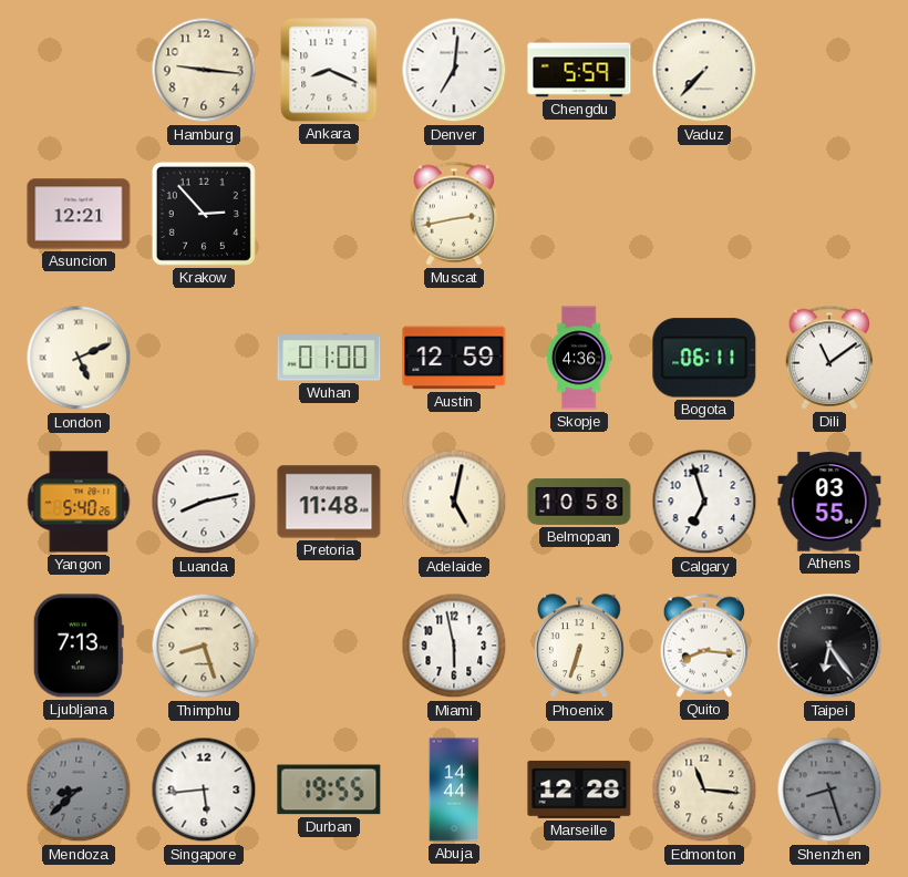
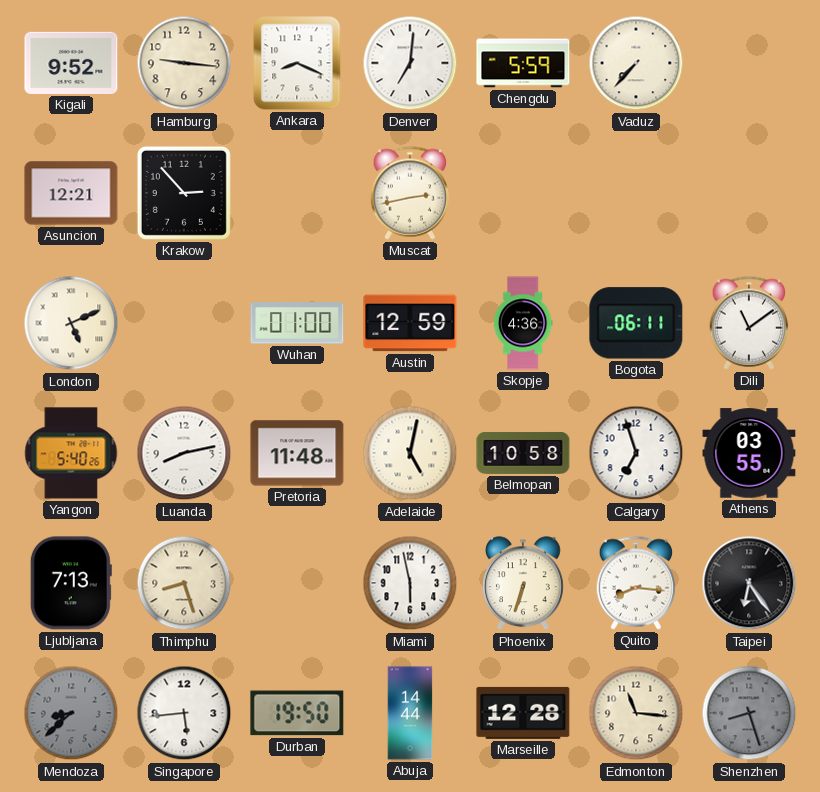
Kigali: none -> 9:52 (71, 63)
Durban: 19:55 -> 19:50 (297, 713)
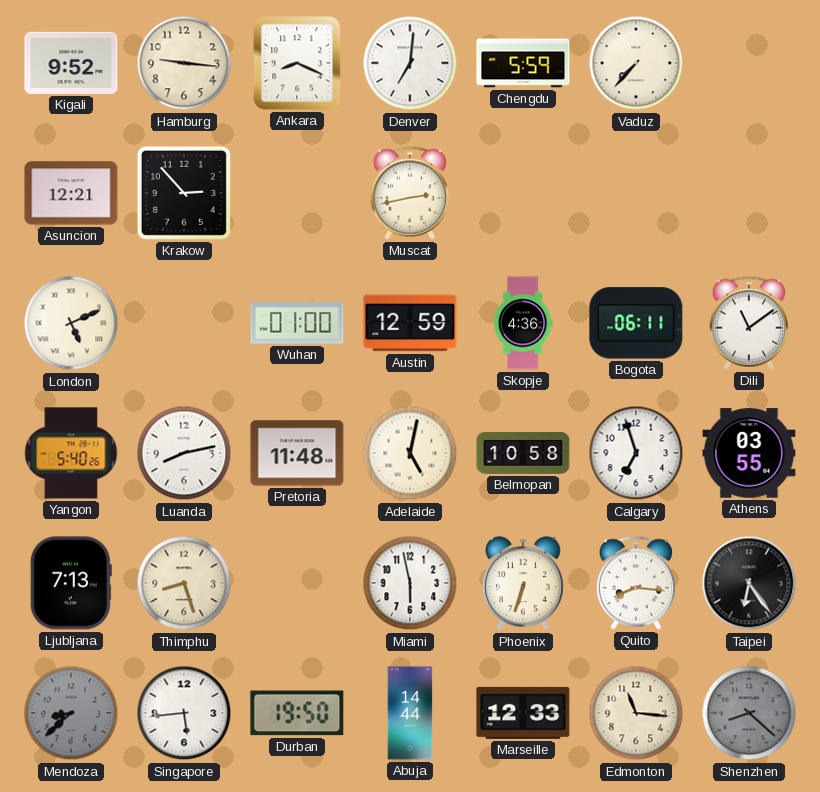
Marseille: 12:28 -> 12:33 (523, 713)
Shenzhen: 8:27 -> 8:22 (749, 713)
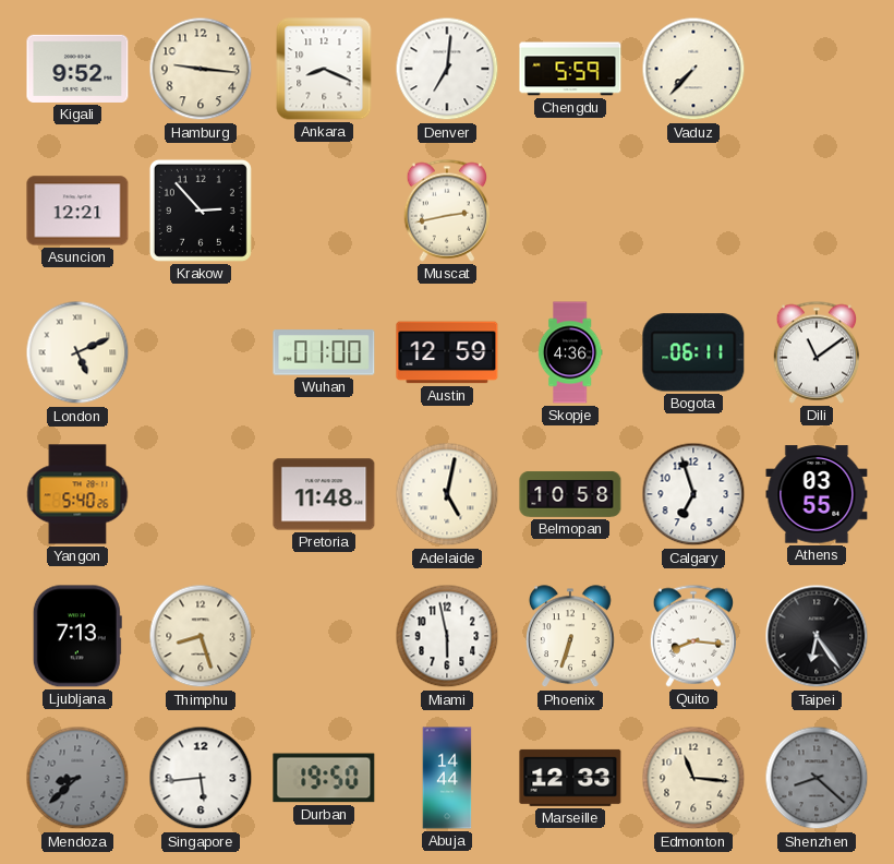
Luanda: 8:13 -> none (184, 453)
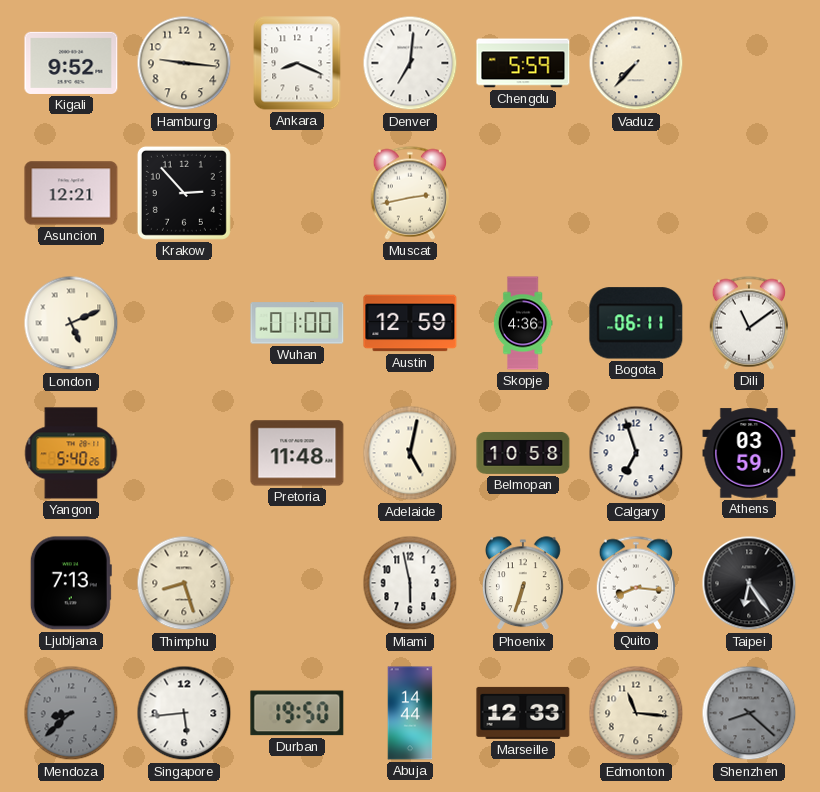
Athens: 03:55 -> 03:59 (749, 453)
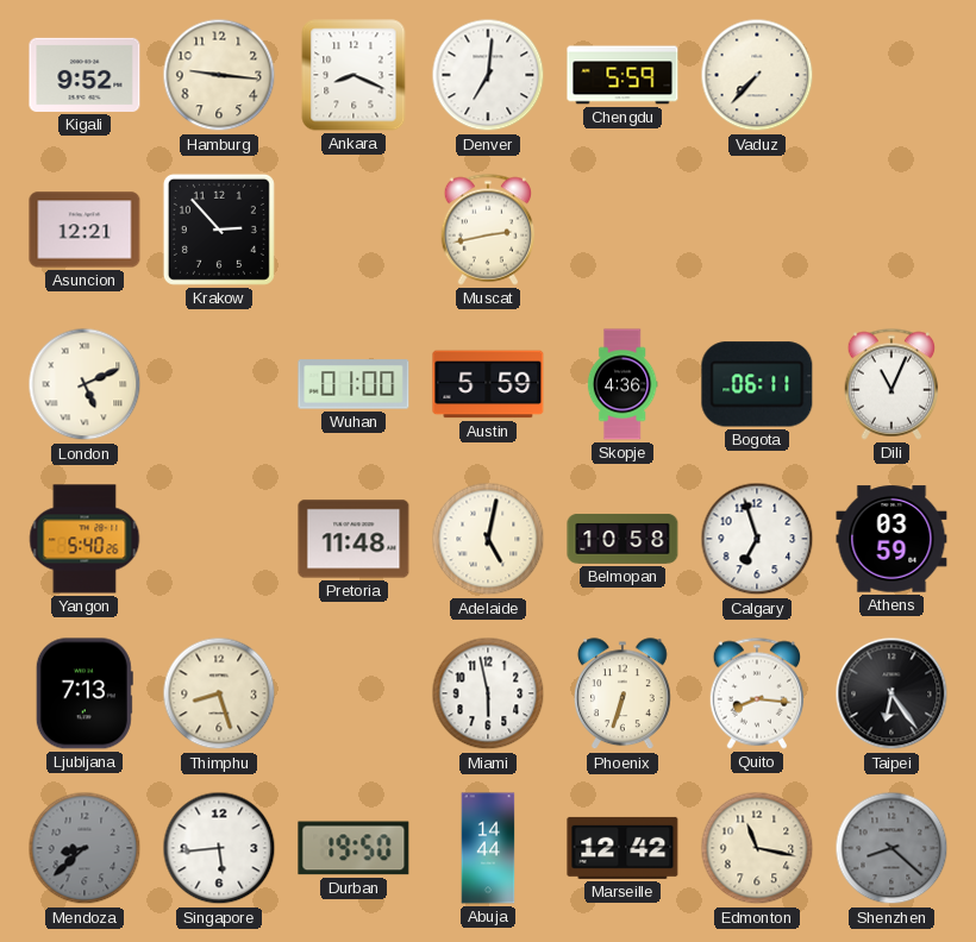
Austin: 12:59 -> 5:59 (488, 384)
Dili: 11:09 -> 11:04 (890, 384)
Marseille: 12:33 -> 12:42 (622, 848)
Edmonton: 11:16 -> 11:17 (757, 848)
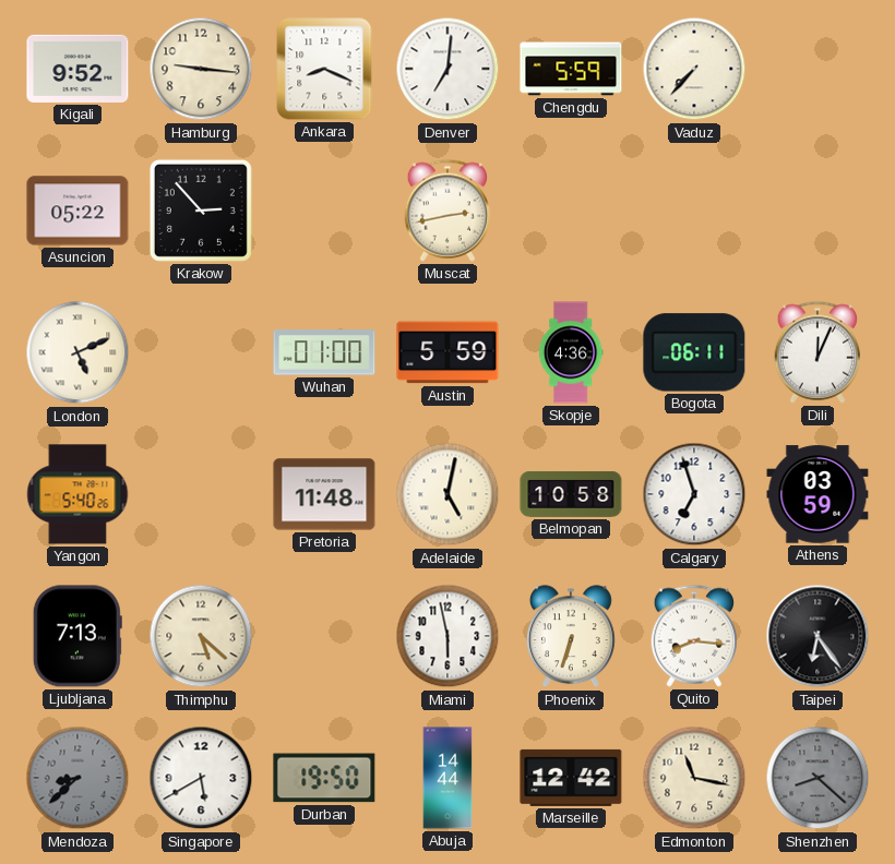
Asuncion: 12:21 -> 05:22 (77, 211)
Dili: 11:04 -> 12:04 (816, 352)
Thimphu: 8:27 -> 5:22 (201, 636)
Singapore: 5:44 -> 5:40 (201, 778)
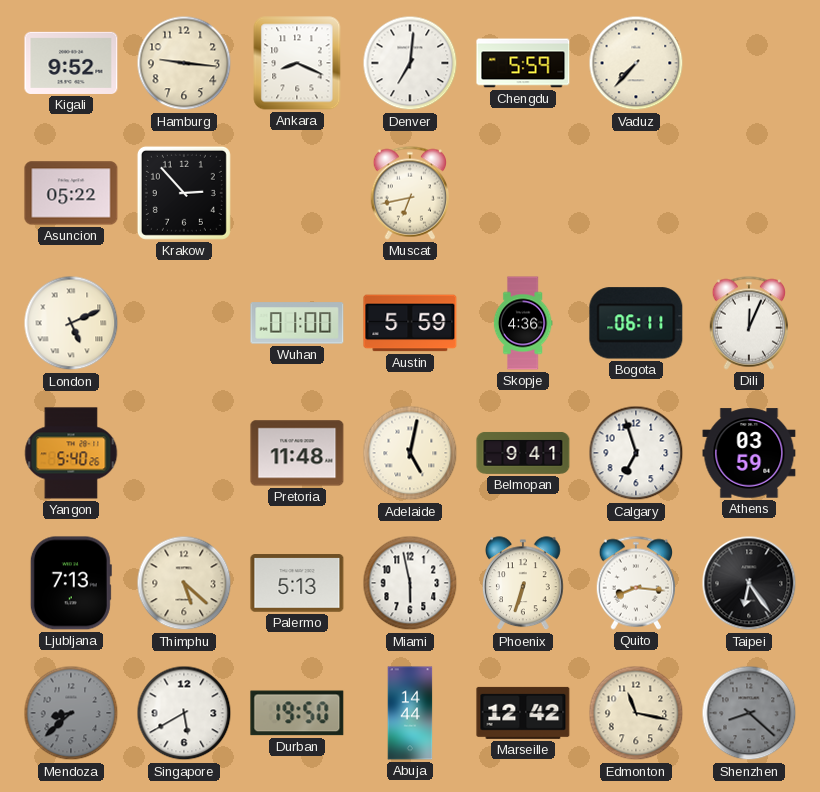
Muscat: 2:43 -> 6:43 (409, 193)
Belmopan: 10:58 -> 9:41 (523, 453)
Palermo: none -> 5:13 (297, 583)
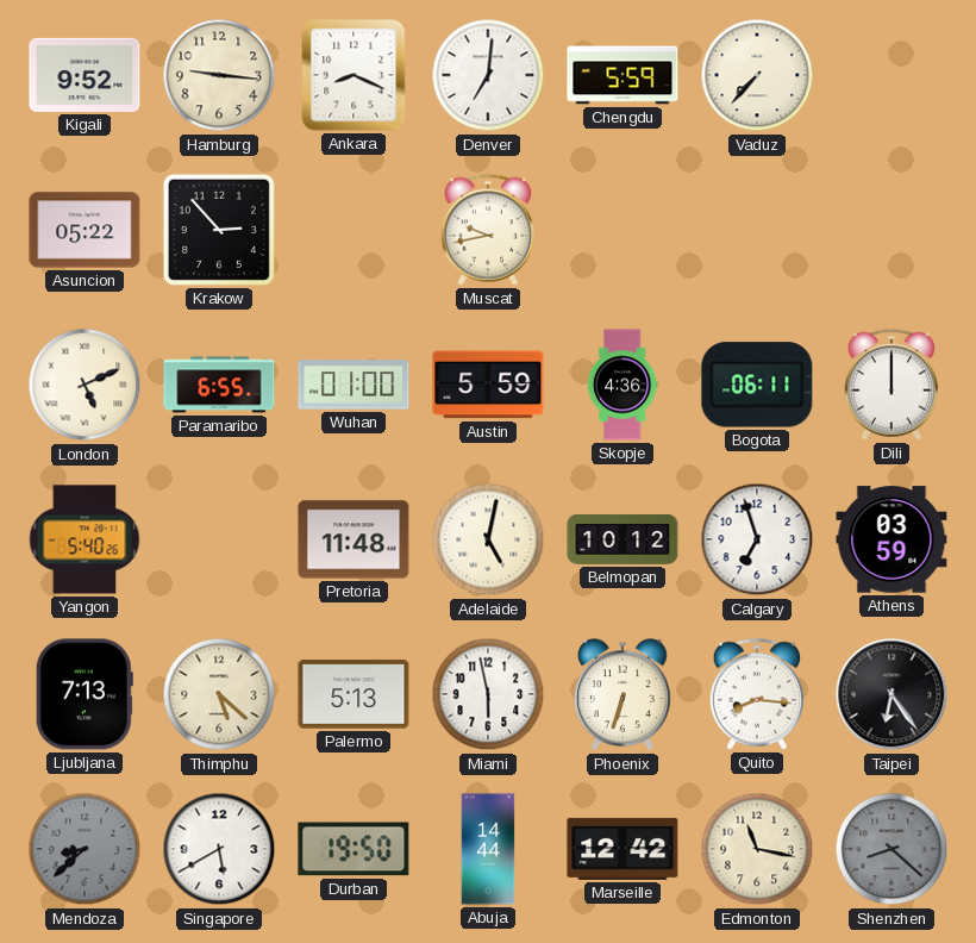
Muscat: 6:43 -> 9:43 (487, 230)
Paramaribo: none -> 6:55 (219, 385)
Dili: 12:04 -> 12:00 (890, 385)
Belmopan: 9:41 -> 10:12 (622, 539)
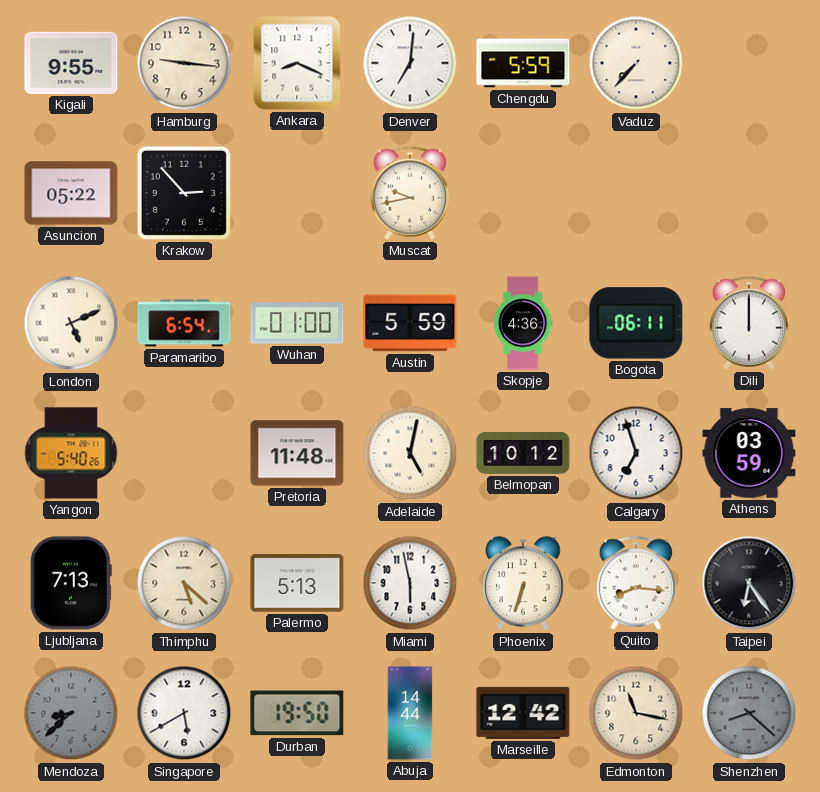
Kigali: 9:52 -> 9:55 (71, 63)
Paramaribo: 6:55 -> 6:54 (184, 323)
